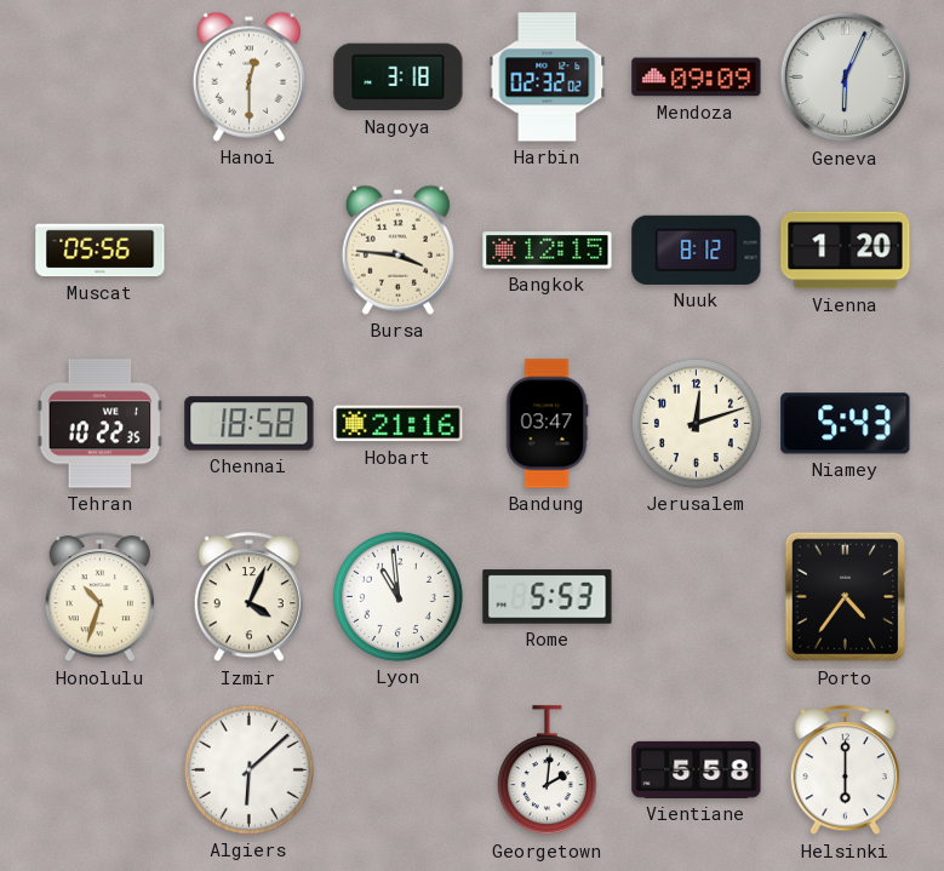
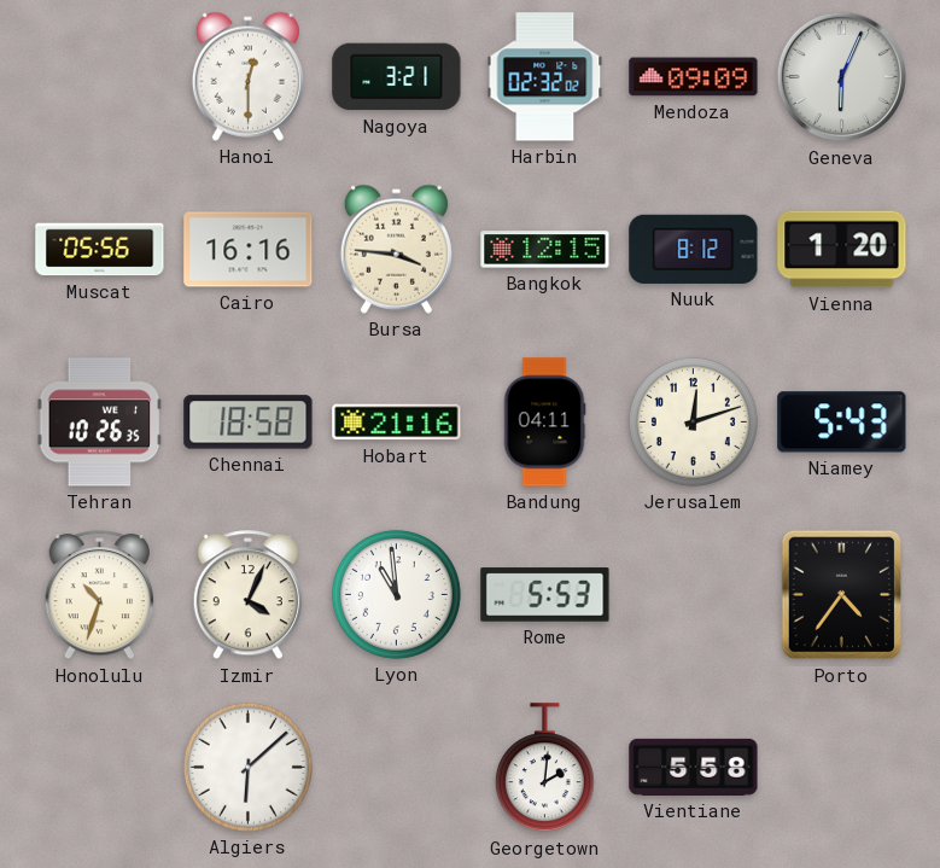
Nagoya: 3:18 -> 3:21 (397, 77)
Cairo: none -> 16:16 (249, 250)
Tehran: 10:22 -> 10:26 (100, 423)
Bandung: 03:47 -> 04:11 (544, 423)
Helsinki: 6:00 -> none (845, 770)
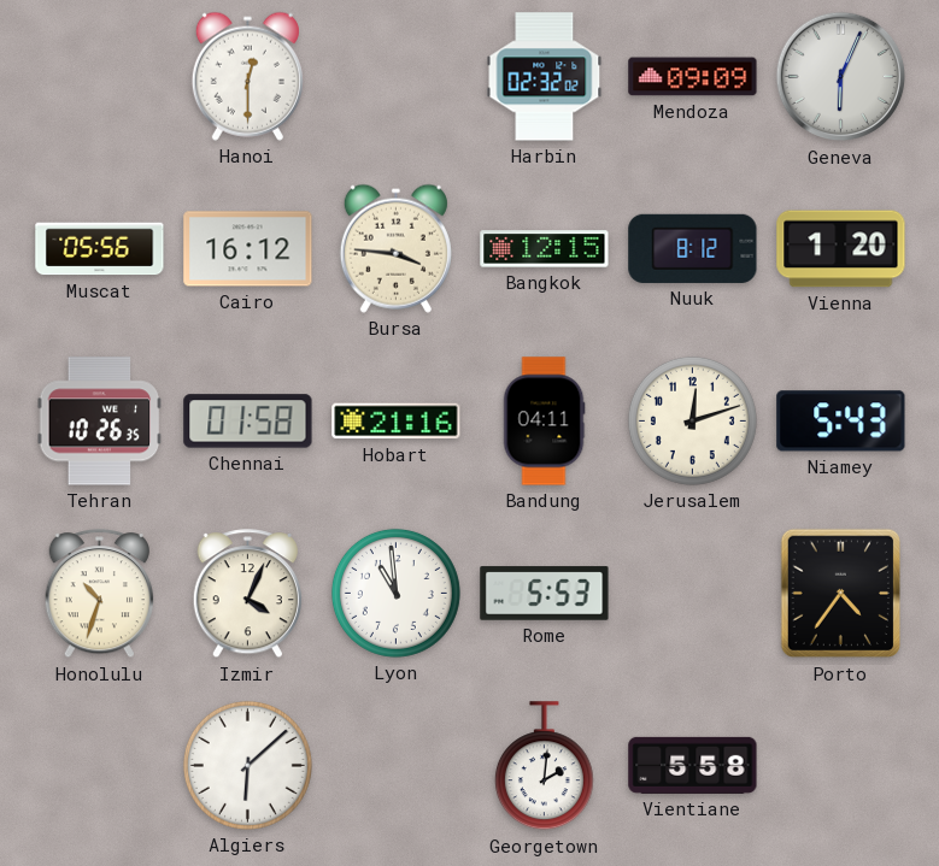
Nagoya: 3:21 -> none (397, 77)
Cairo: 16:16 -> 16:12 (248, 249)
Chennai: 18:58 -> 01:58 (248, 422)
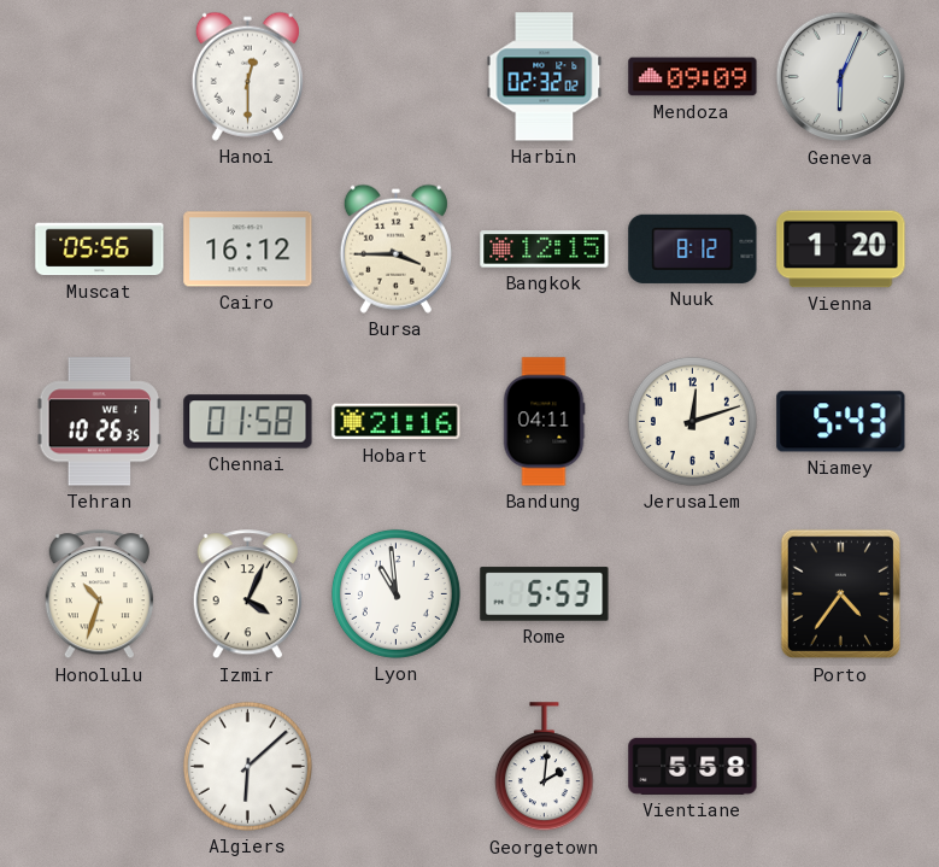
Bursa: 3:46 -> 3:45 (395, 248)
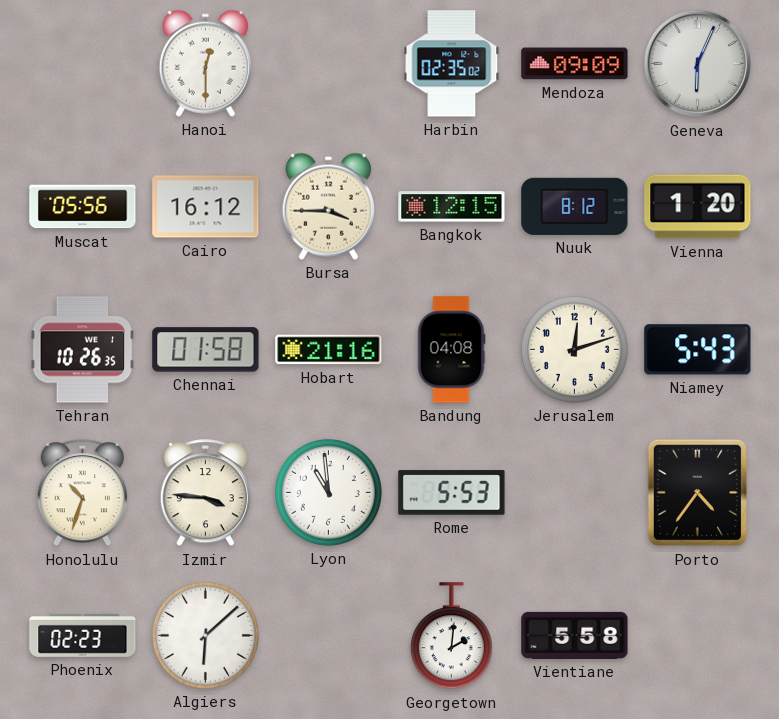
Harbin: 02:32 -> 02:35 (452, 64)
Bandung: 04:11 -> 04:08 (451, 350)
Izmir: 4:04 -> 3:46 (205, 493)
Phoenix: none -> 02:23 (83, 635)
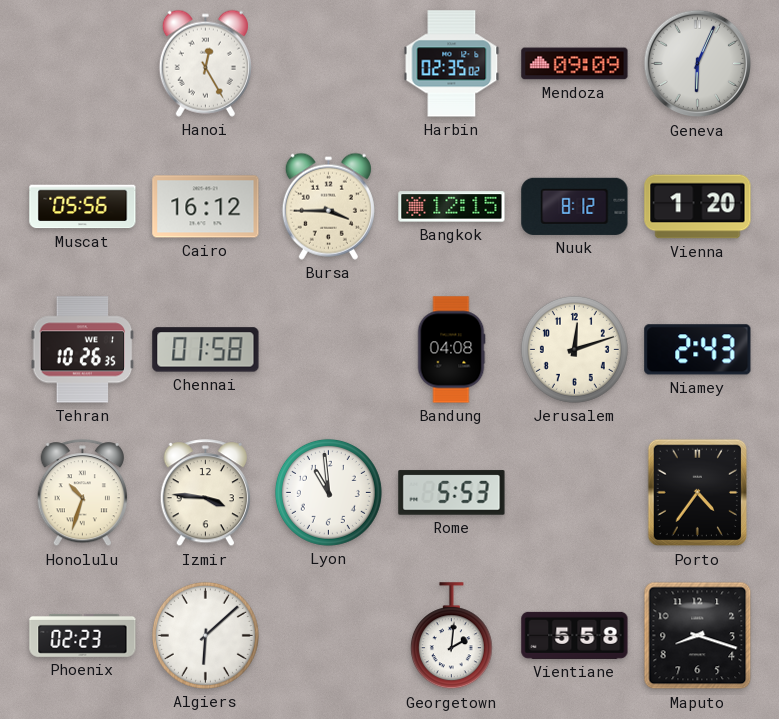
Hanoi: 12:30 -> 12:25 (205, 63)
Hobart: 21:16 -> none (329, 350)
Niamey: 5:43 -> 2:43 (698, 350)
Maputo: none -> 8:18 (698, 636)
